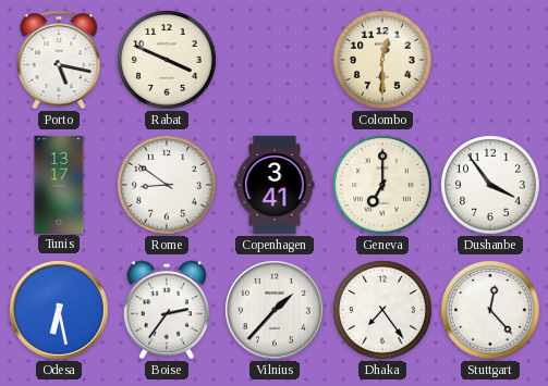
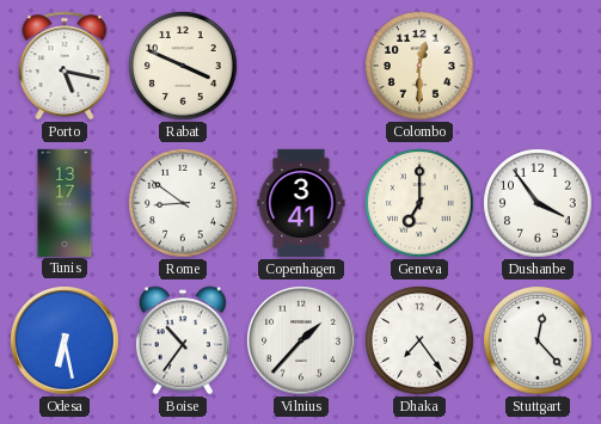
Boise: 2:36 -> 10:36 (183, 340)
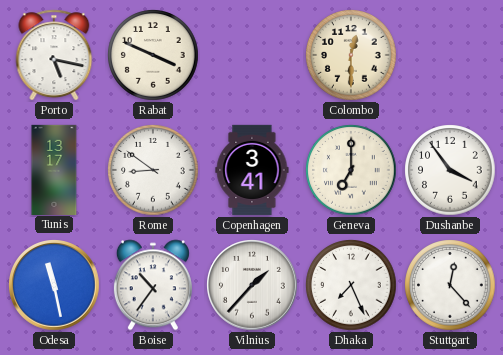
Odesa: 6:28 -> 11:28 (55, 286)
Dhaka: 7:24 -> 7:26 (351, 285)
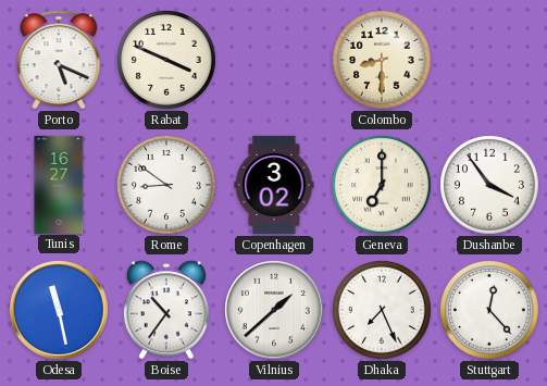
Porto: 5:17 -> 5:19 (59, 60)
Colombo: 12:30 -> 8:30 (382, 60)
Tunis: 13:17 -> 16:27 (59, 184)
Copenhagen: 3:41 -> 3:02 (274, 185)
Vilnius: 1:37 -> 1:38 (275, 311)
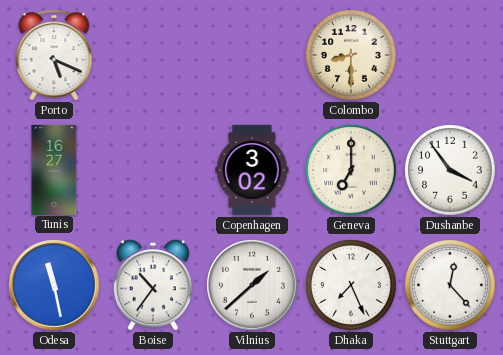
Rabat: 3:49 -> none (166, 60)
Rome: 8:51 -> none (166, 185)
